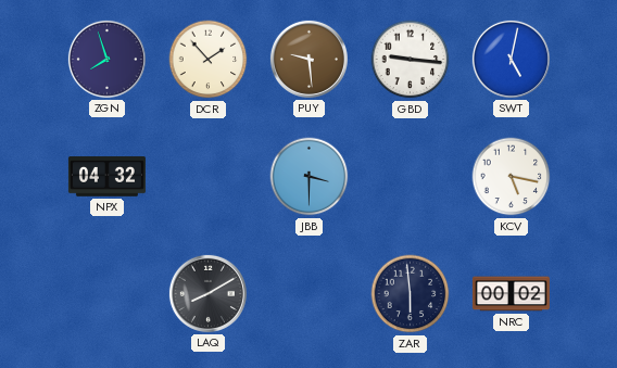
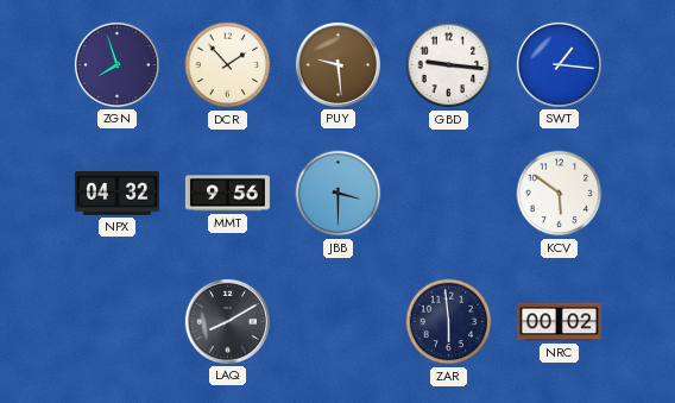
SWT: 5:02 -> 1:16 (559, 64)
MMT: none -> 9:56 (227, 194)
KCV: 5:17 -> 5:51 (560, 194)
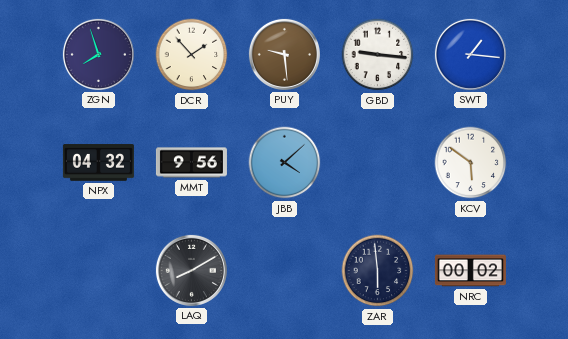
JBB: 3:30 -> 4:08 (285, 163)
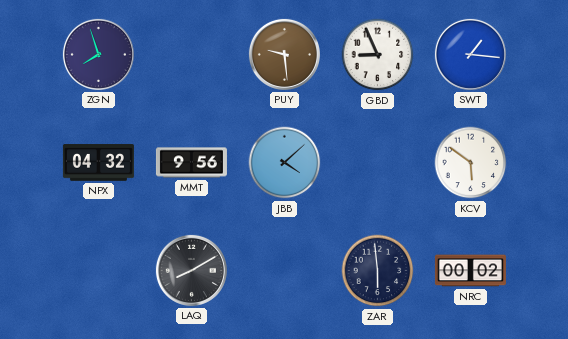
DCR: 1:53 -> none (192, 55)
GBD: 9:16 -> 8:56 (378, 55)
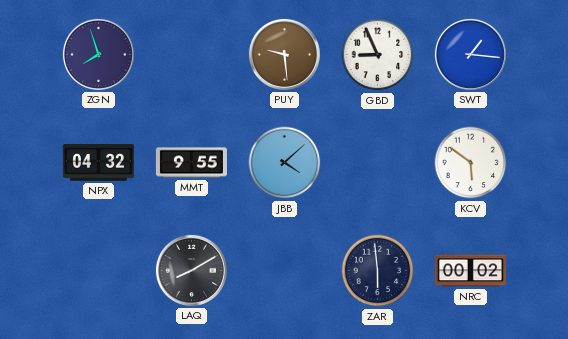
MMT: 9:56 -> 9:55 (191, 163)
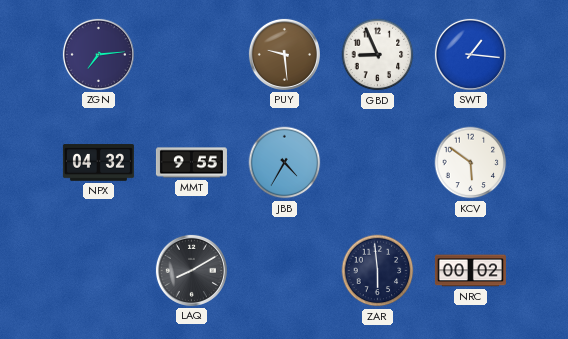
ZGN: 7:57 -> 7:14 (98, 54)
JBB: 4:08 -> 4:35 (285, 163)
